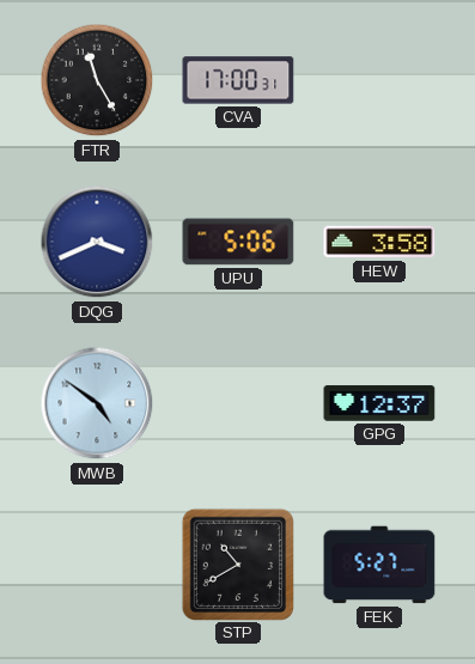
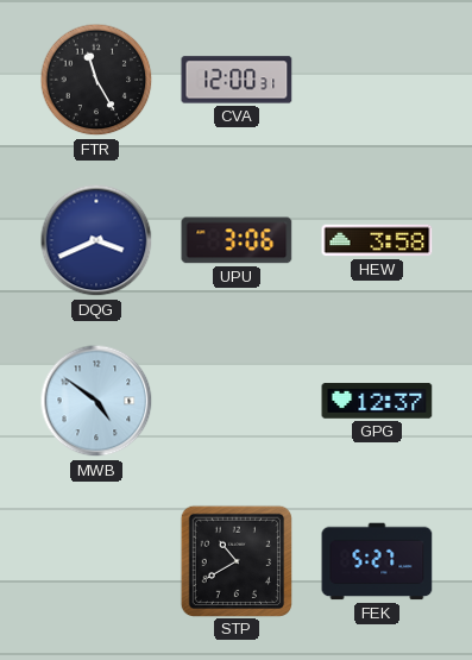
CVA: 17:00 -> 12:00 (237, 80)
UPU: 5:06 -> 3:06 (237, 240)
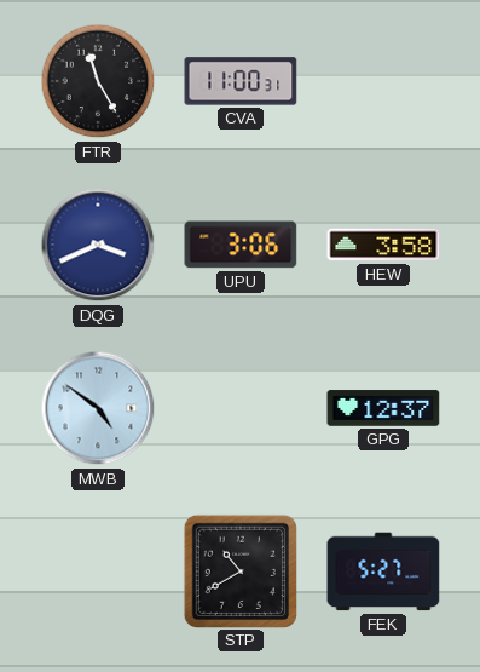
CVA: 12:00 -> 11:00 (241, 81)
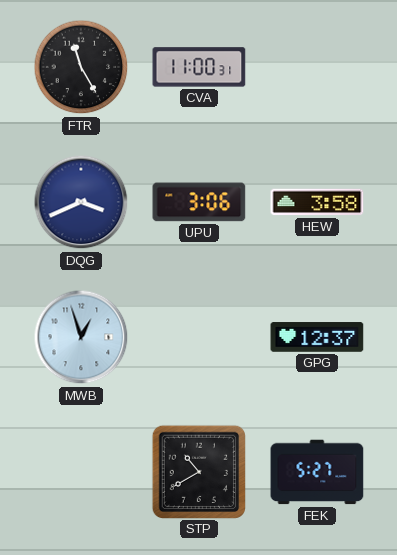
MWB: 4:51 -> 12:57 (81, 337)
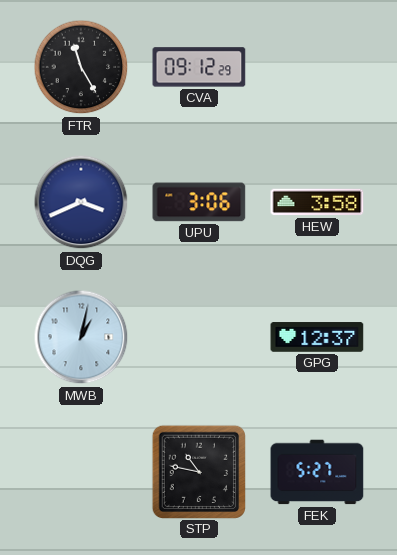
CVA: 11:00 -> 09:12 (199, 67)
MWB: 12:57 -> 1:02 (81, 337)
STP: 10:40 -> 10:47 (198, 471)
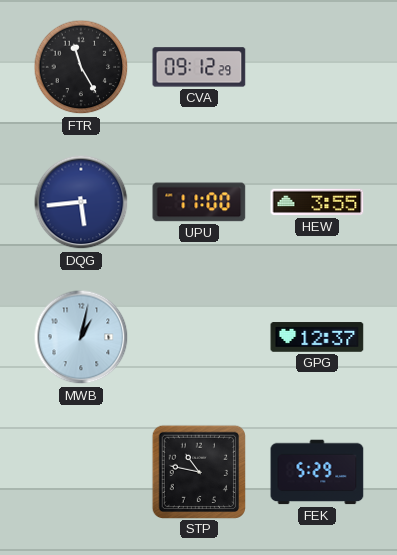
DQG: 3:41 -> 5:44 (81, 202)
UPU: 3:06 -> 11:00 (199, 202)
HEW: 3:58 -> 3:55 (317, 202)
FEK: 5:27 -> 5:29 (317, 472)
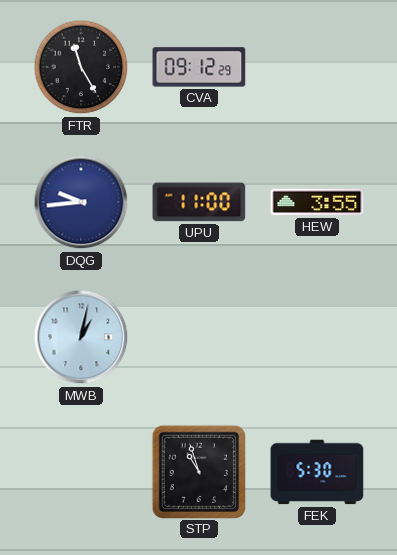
DQG: 5:44 -> 9:44 (81, 202)
GPG: 12:37 -> none (317, 337)
STP: 10:47 -> 10:57 (198, 471)
FEK: 5:29 -> 5:30 (317, 472)
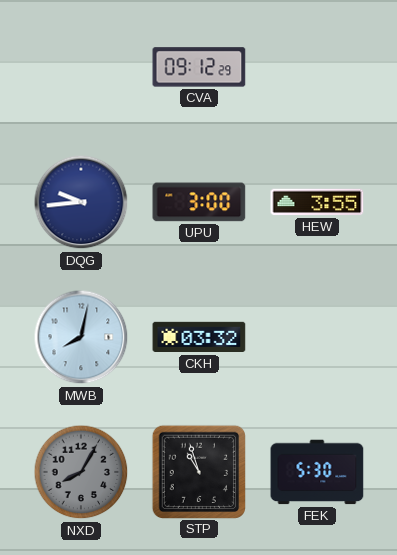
FTR: 11:25 -> none (81, 67)
UPU: 11:00 -> 3:00 (199, 202)
MWB: 1:02 -> 8:02 (81, 337)
CKH: none -> 03:32 (199, 337)
NXD: none -> 8:05 (81, 472)
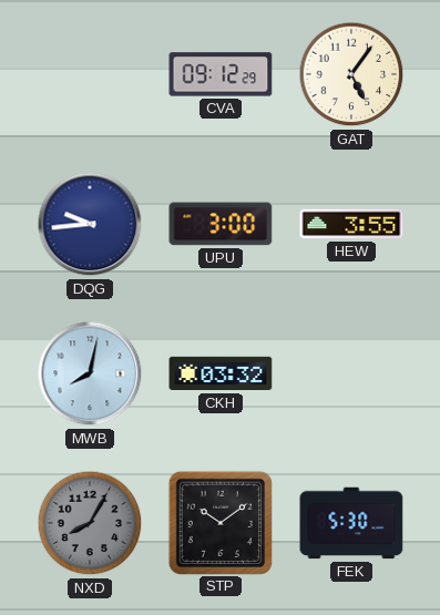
GAT: none -> 5:06 (351, 74)
STP: 10:57 -> 10:09 (219, 522)
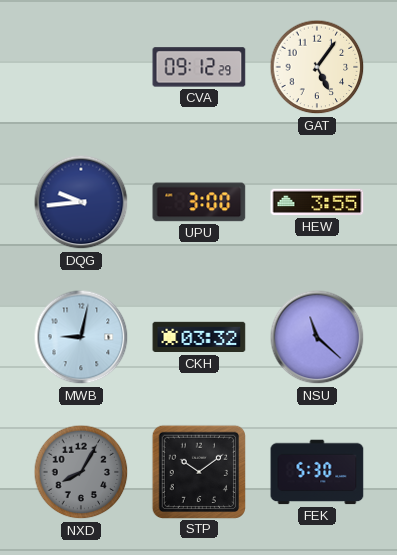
MWB: 8:02 -> 9:02 (81, 337)
NSU: none -> 11:22 (317, 337)
